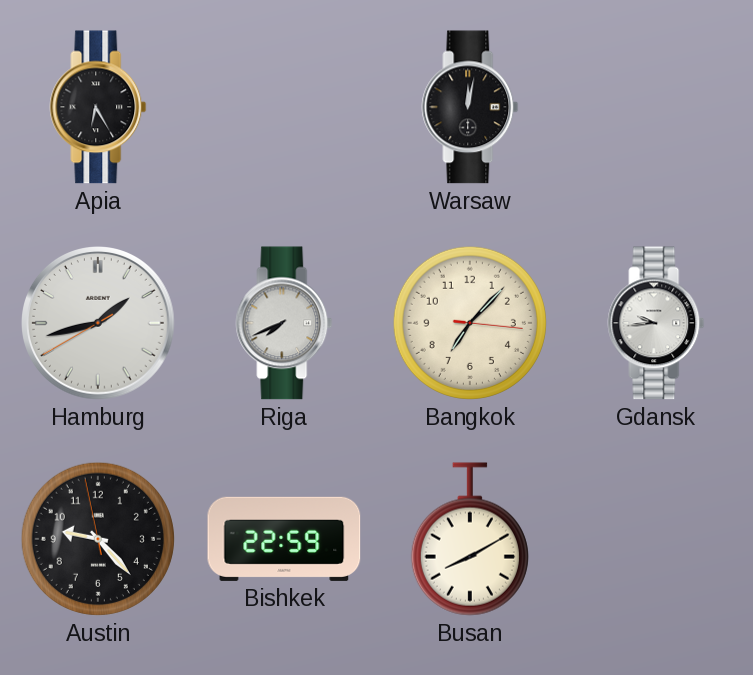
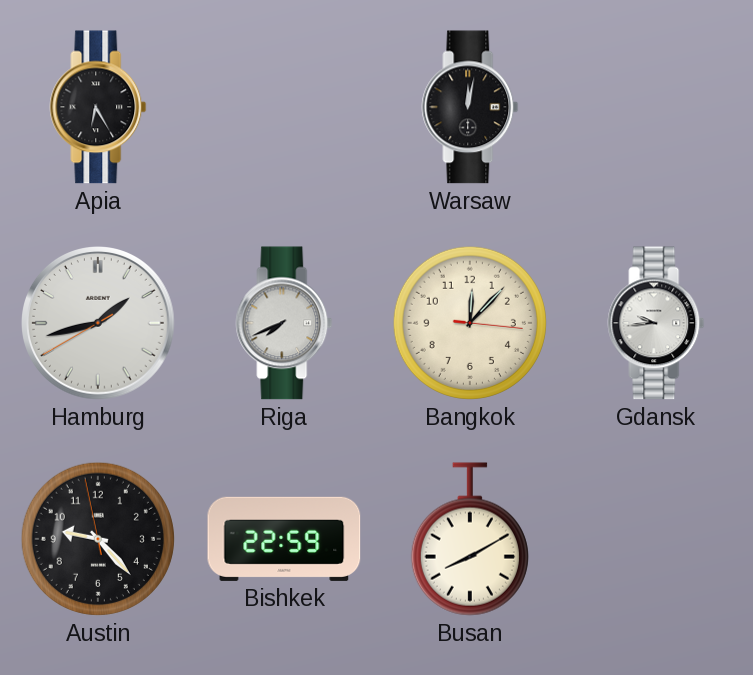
Bangkok: 7:07 -> 12:07 (470, 323)
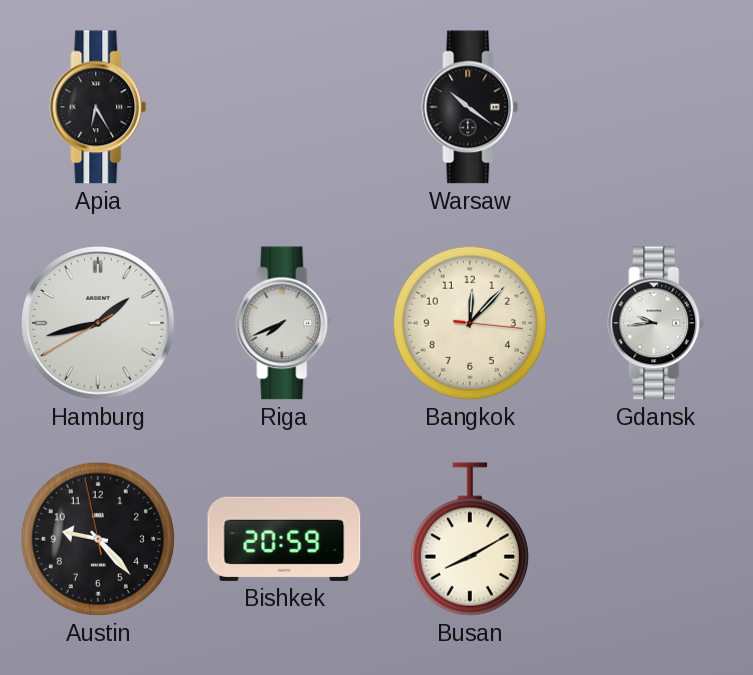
Warsaw: 12:02 -> 10:21 (470, 107)
Bishkek: 22:59 -> 20:59 (284, 539)
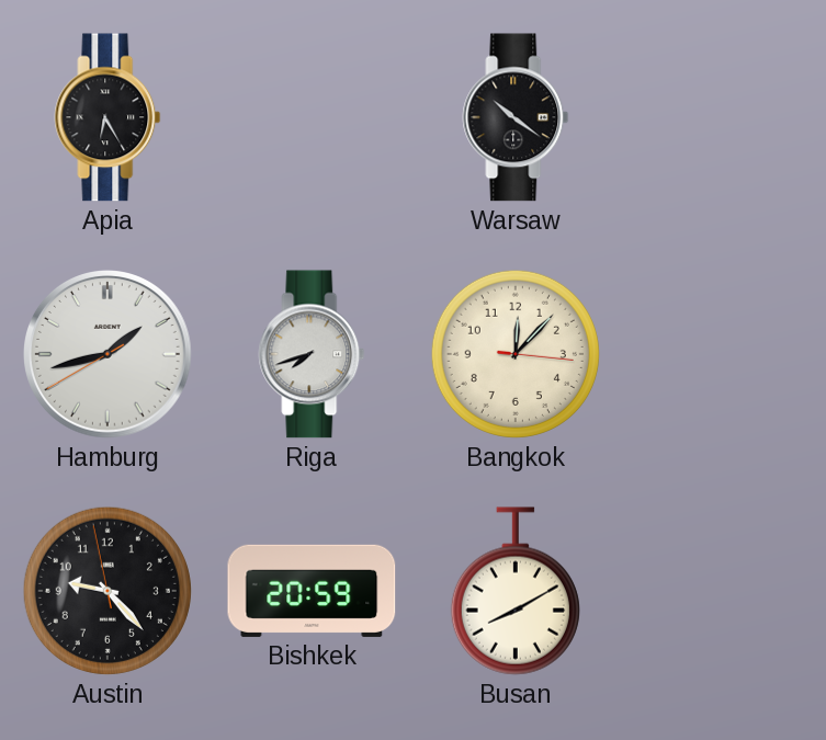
Riga: 7:41 -> 7:42 (312, 354)
Gdansk: 9:44 -> none (656, 323)
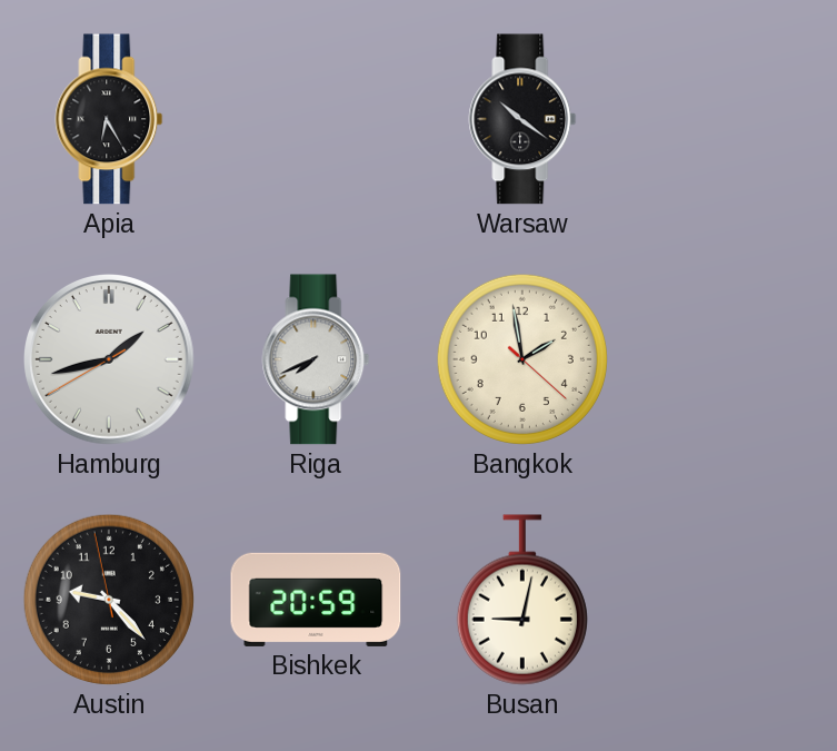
Riga: 7:42 -> 7:41 (316, 359)
Bangkok: 12:07 -> 1:58 (522, 359)
Busan: 8:10 -> 9:02 (522, 600)
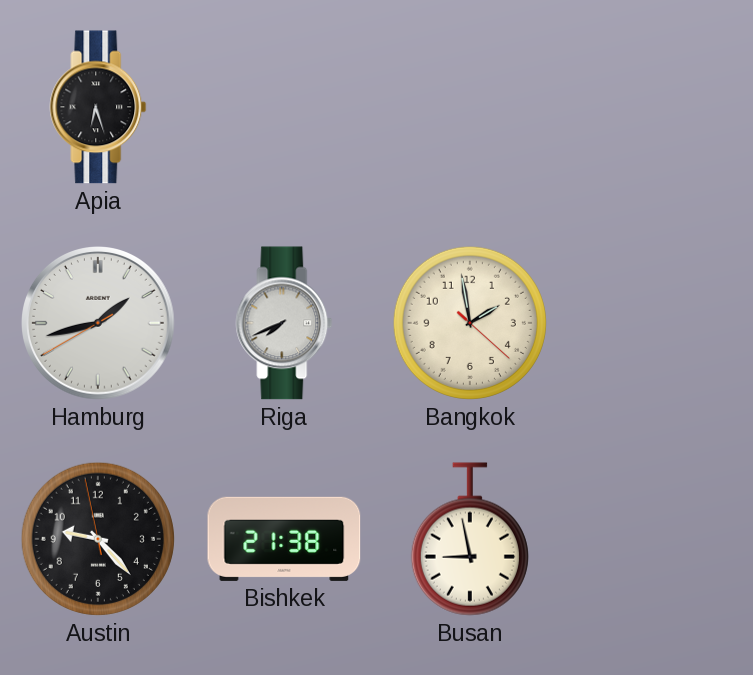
Apia: 6:25 -> 6:27 (98, 107)
Warsaw: 10:21 -> none (522, 119)
Bishkek: 20:59 -> 21:38 (284, 539)
Busan: 9:02 -> 8:58 (470, 539)
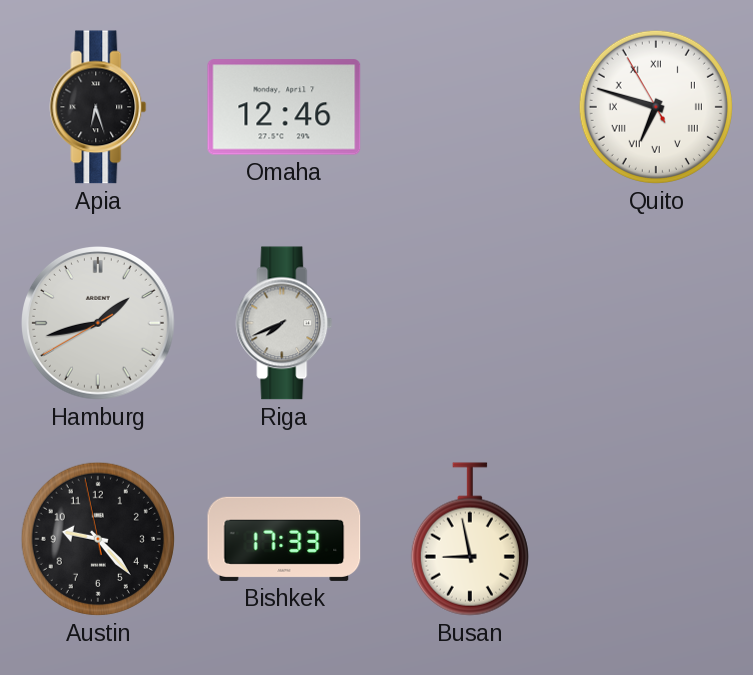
Omaha: none -> 12:46 (284, 107)
Quito: none -> 6:47 (656, 107)
Bangkok: 1:58 -> none (470, 323)
Bishkek: 21:38 -> 17:33 (284, 539)
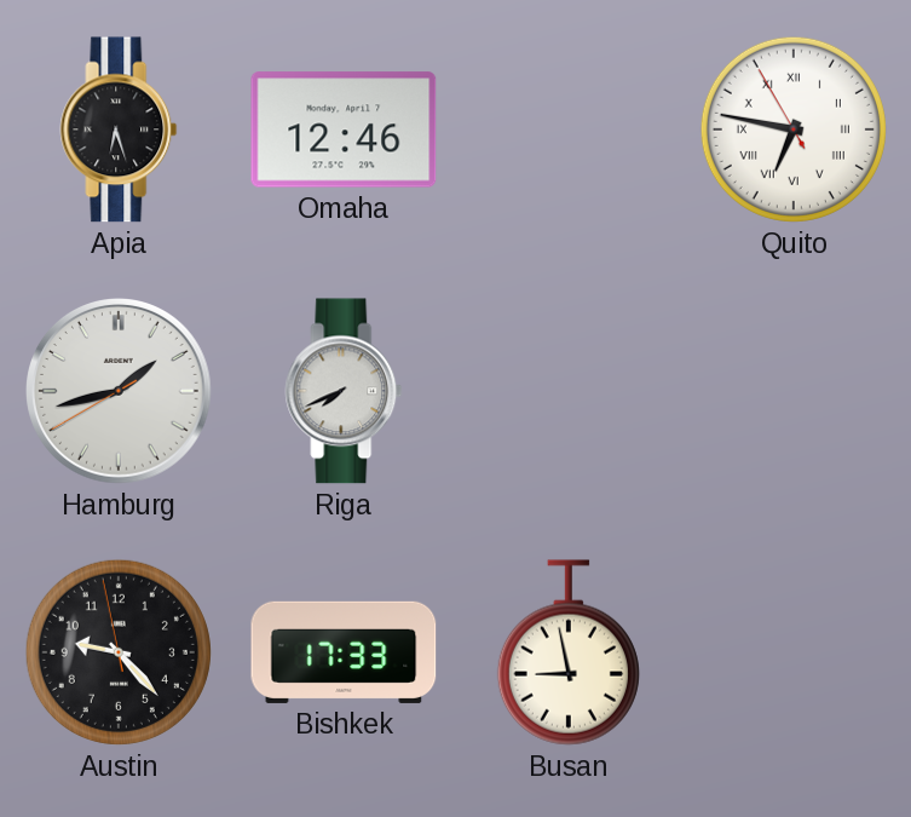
Quito: 6:47 -> 6:46 (794, 130)
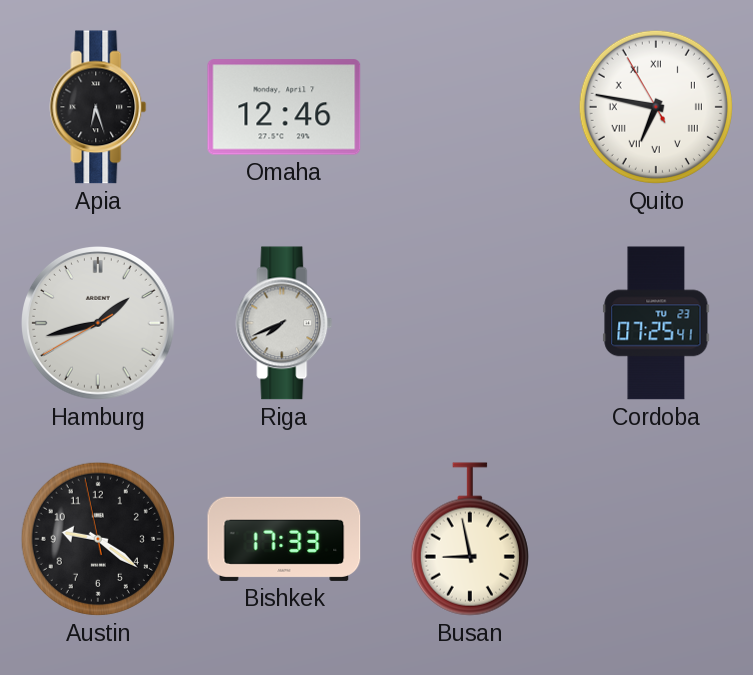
Cordoba: none -> 07:25 (656, 323)
Austin: 9:22 -> 9:20 (98, 539)
